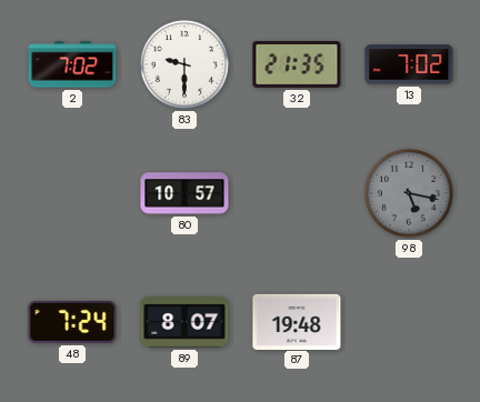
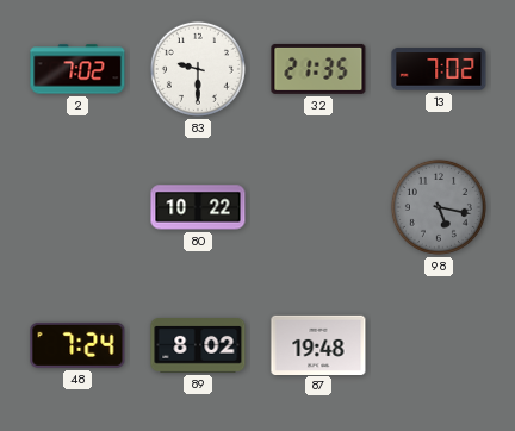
80: 10:57 -> 10:22 (198, 207)
89: 8:07 -> 8:02 (198, 346)
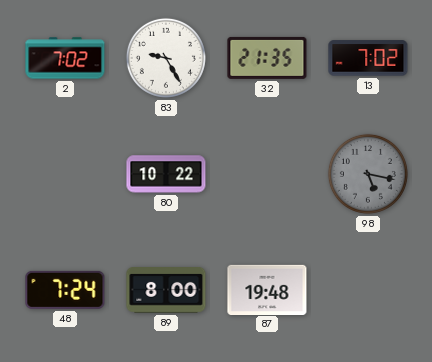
83: 9:30 -> 9:25 (166, 58)
89: 8:02 -> 8:00 (166, 291)
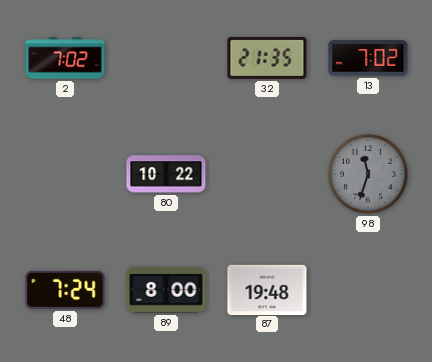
83: 9:25 -> none (166, 58)
98: 5:17 -> 11:33 (368, 174)
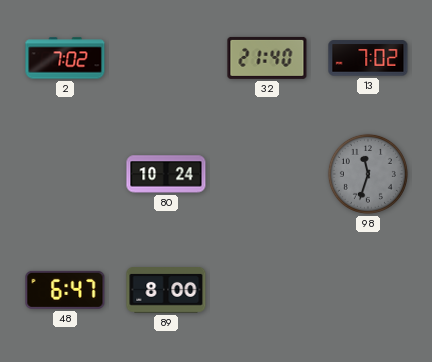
32: 21:35 -> 21:40 (267, 58)
80: 10:22 -> 10:24 (166, 174)
48: 7:24 -> 6:47 (65, 290)
87: 19:48 -> none (267, 289)
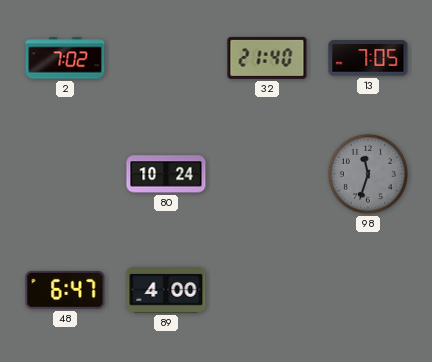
13: 7:02 -> 7:05 (368, 58)
89: 8:00 -> 4:00 (166, 291)
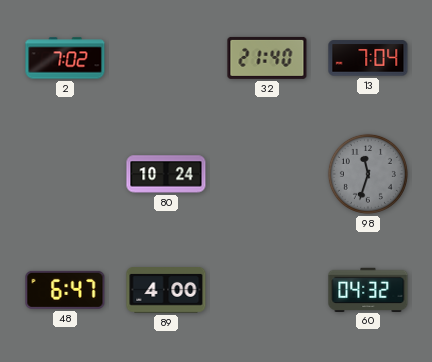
13: 7:05 -> 7:04 (368, 58)
60: none -> 04:32 (368, 289)
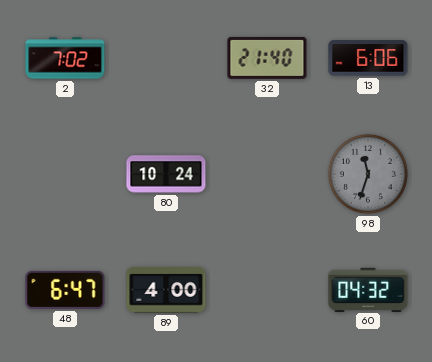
13: 7:04 -> 6:06 (368, 58)
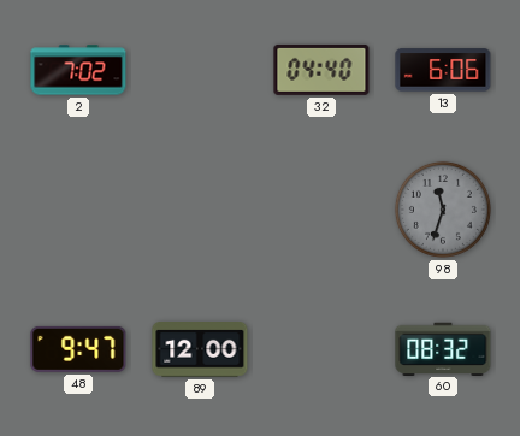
32: 21:40 -> 04:40 (321, 70)
80: 10:24 -> none (166, 174)
48: 6:47 -> 9:47 (78, 349)
89: 4:00 -> 12:00 (200, 350)
60: 04:32 -> 08:32 (443, 348)
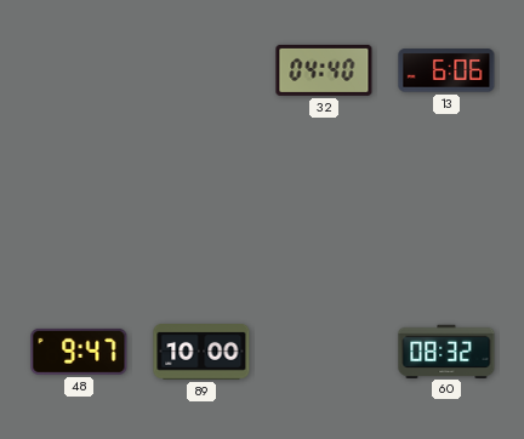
2: 7:02 -> none (78, 70)
98: 11:33 -> none (443, 210)
89: 12:00 -> 10:00 (201, 353)
